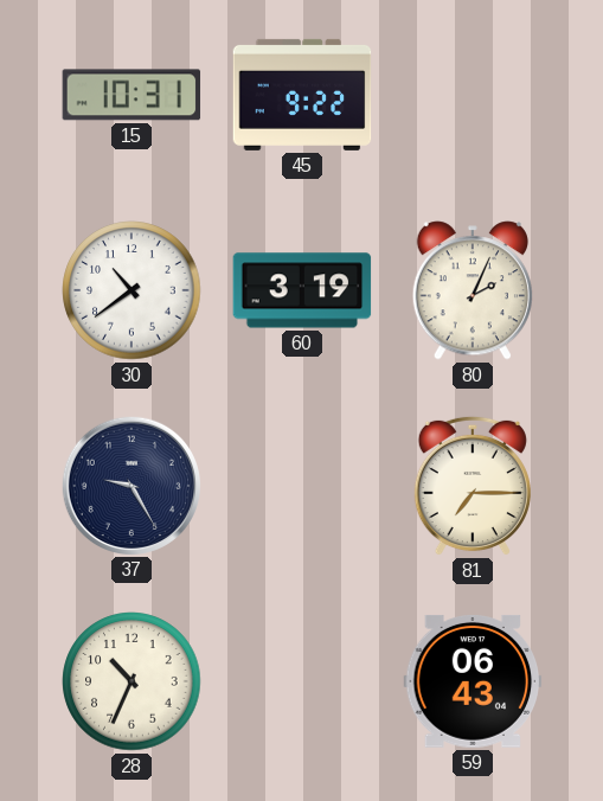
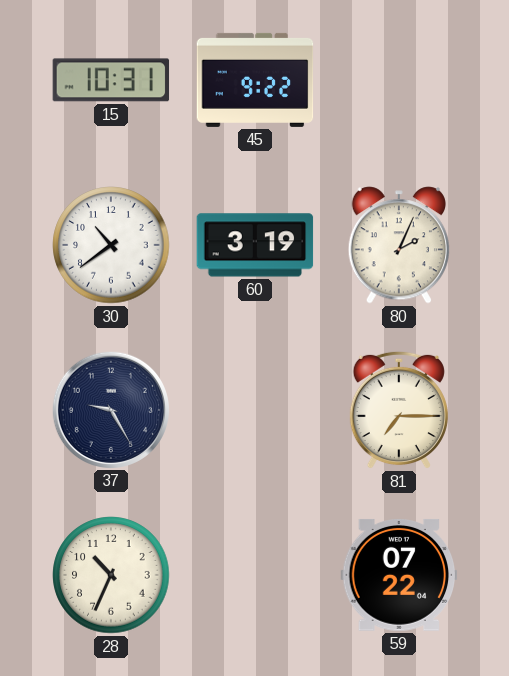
59: 06:43 -> 07:22 (399, 575)
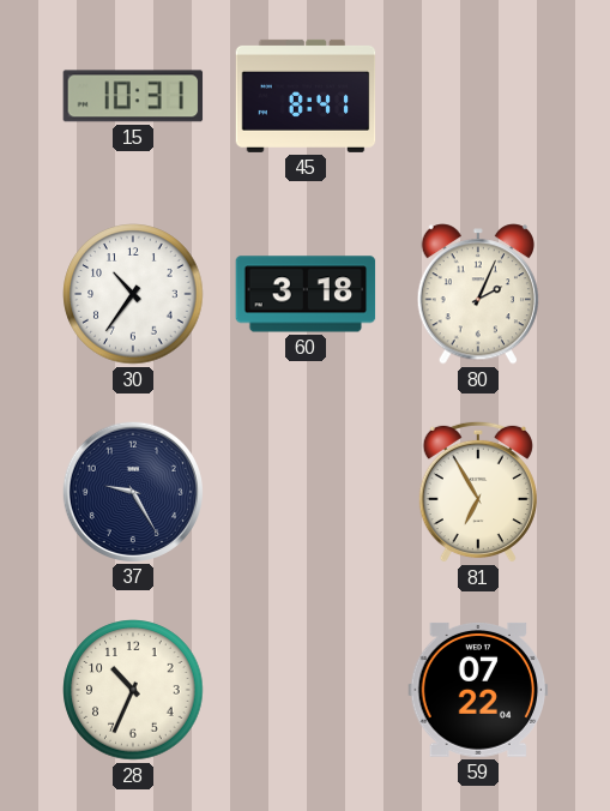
45: 9:22 -> 8:41 (306, 96)
30: 10:39 -> 10:36 (133, 294)
60: 3:19 -> 3:18 (306, 294)
81: 7:15 -> 6:55 (478, 492)
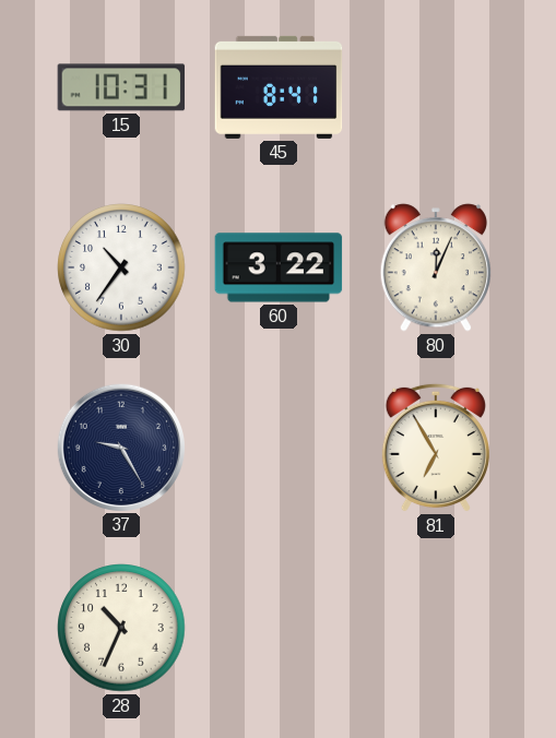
60: 3:18 -> 3:22 (279, 267)
80: 2:04 -> 12:04 (436, 267)
59: 07:22 -> none (478, 690)
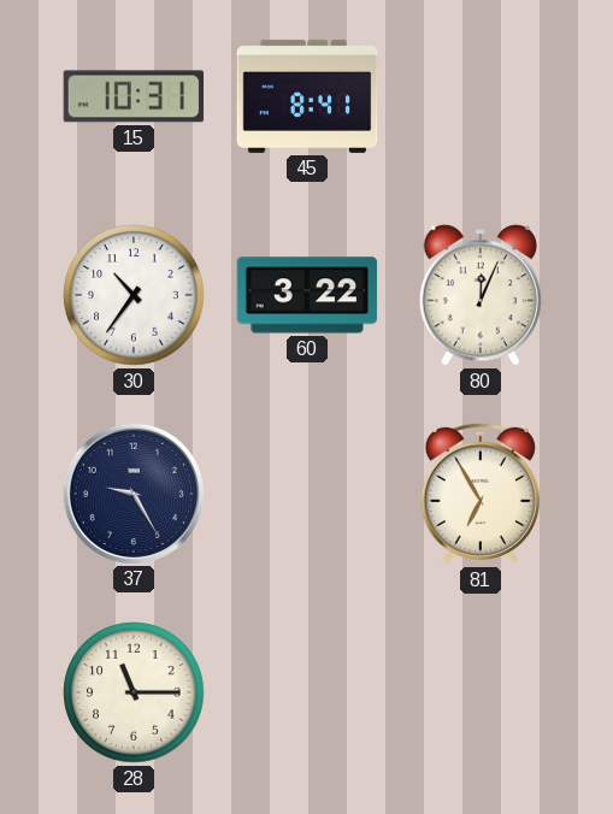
28: 10:34 -> 11:15 (134, 692)
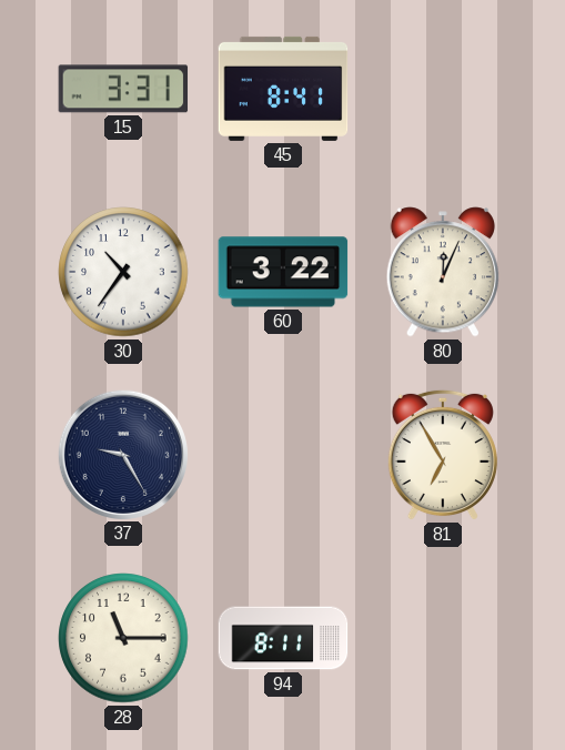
15: 10:31 -> 3:31 (123, 89)
94: none -> 8:11 (283, 638)
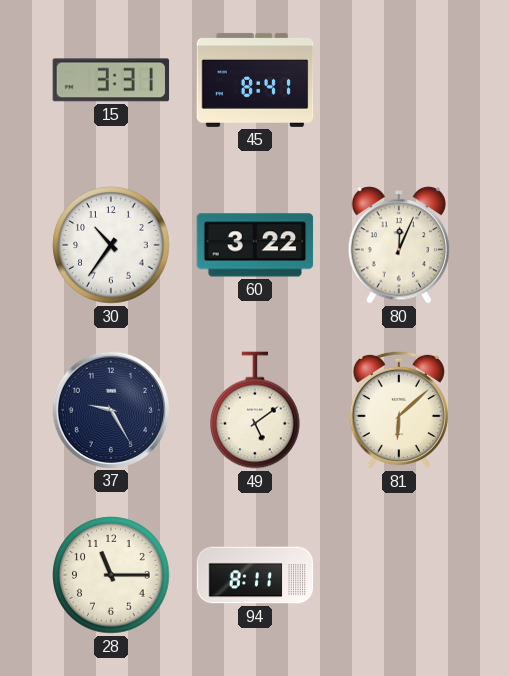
49: none -> 5:09 (255, 410)
81: 6:55 -> 6:08 (399, 410)
